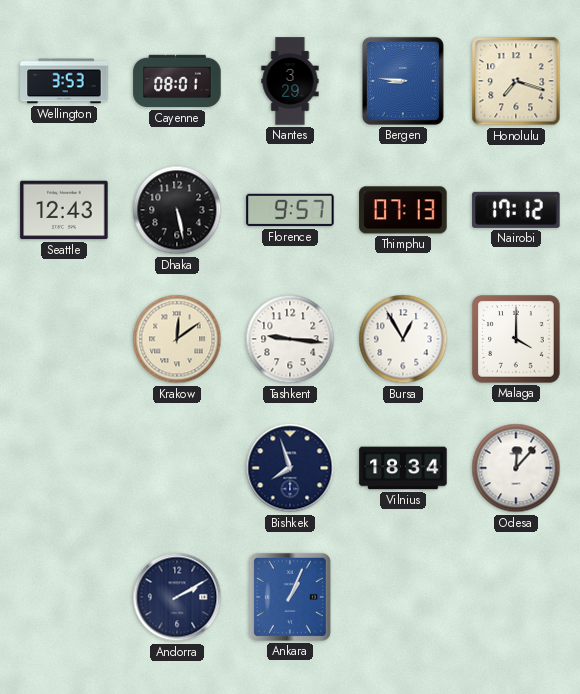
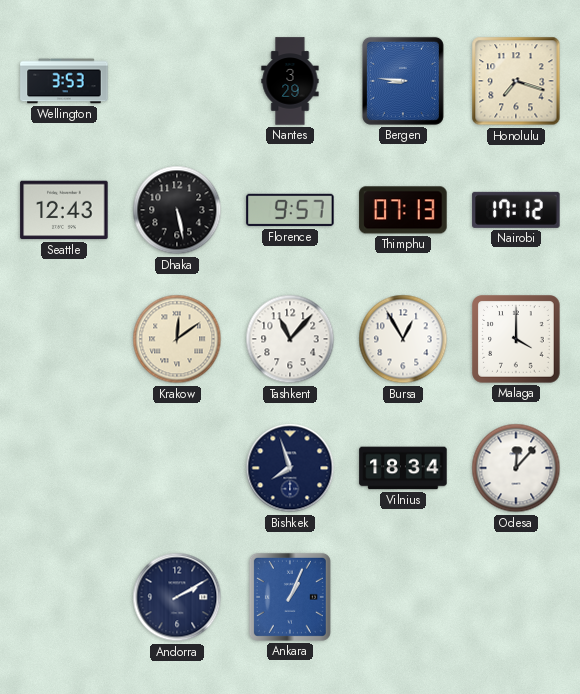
Cayenne: 08:01 -> none (177, 81)
Tashkent: 9:16 -> 11:07 (290, 339)
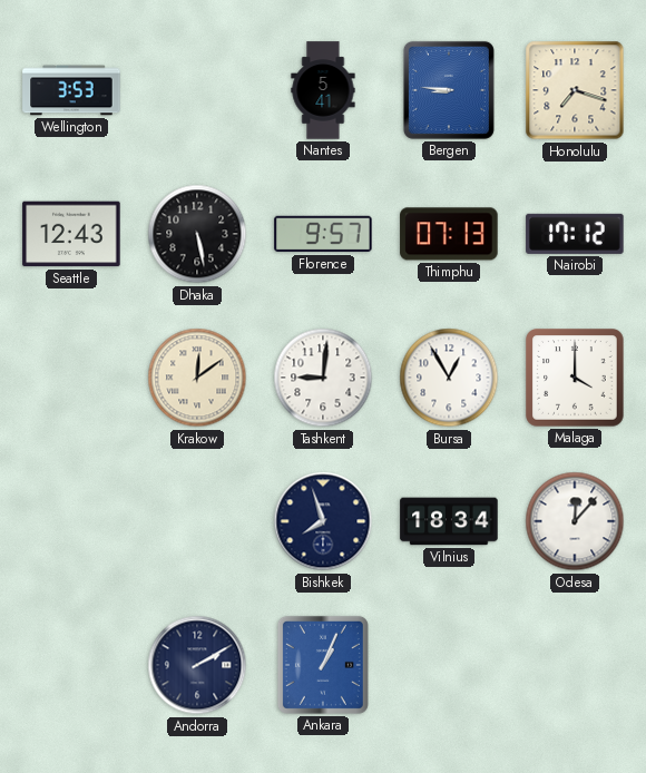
Nantes: 3:29 -> 5:41 (323, 90)
Tashkent: 11:07 -> 9:01 (323, 378)
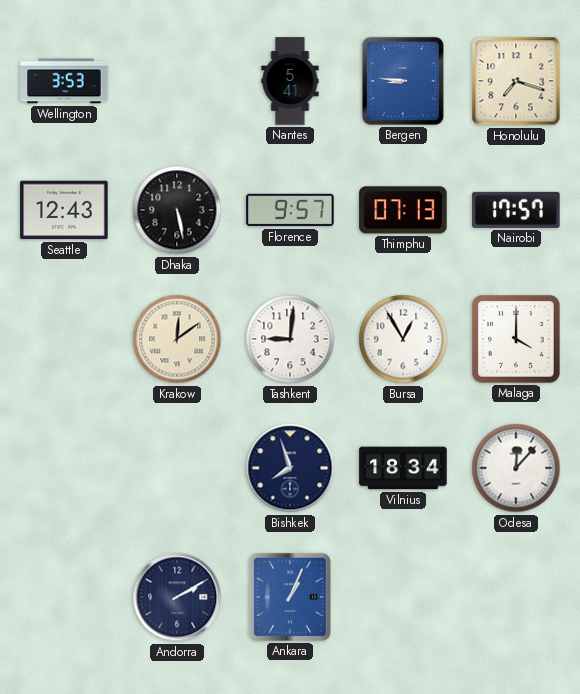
Nairobi: 17:12 -> 17:57 (516, 210)
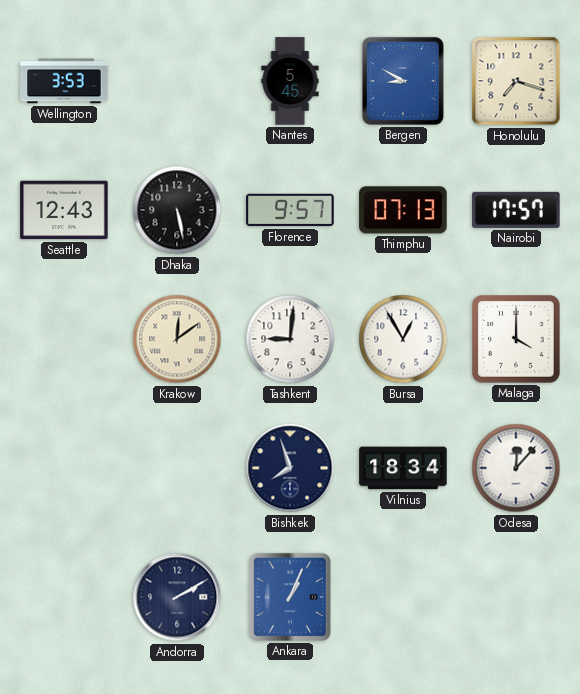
Nantes: 5:41 -> 5:45 (290, 81)
Bergen: 8:46 -> 8:50 (403, 81)
